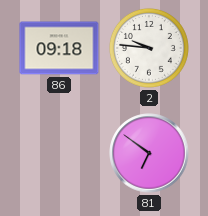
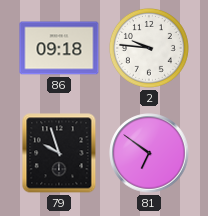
79: none -> 9:57 (59, 153)
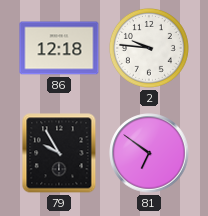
86: 09:18 -> 12:18 (59, 48)
79: 9:57 -> 9:55 (59, 153)
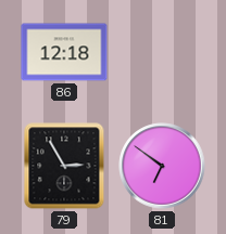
2: 9:46 -> none (149, 48)
79: 9:55 -> 2:55 (64, 166)
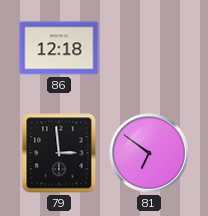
79: 2:55 -> 2:59 (59, 153)
